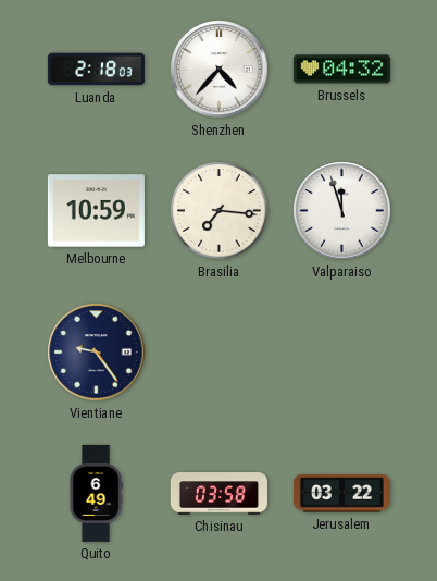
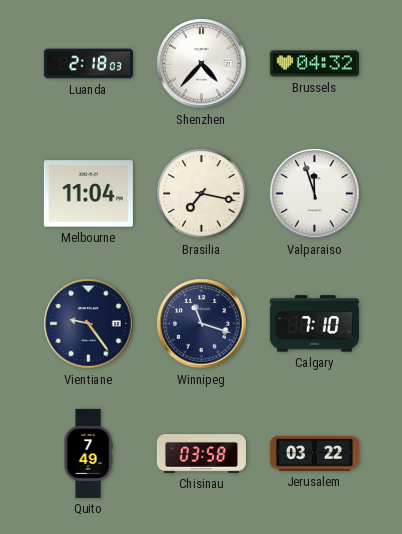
Melbourne: 10:59 -> 11:04 (88, 194)
Brasilia: 7:16 -> 7:17 (202, 194)
Winnipeg: none -> 11:18 (202, 324)
Calgary: none -> 7:10 (314, 324)
Quito: 6:49 -> 7:49 (88, 453)
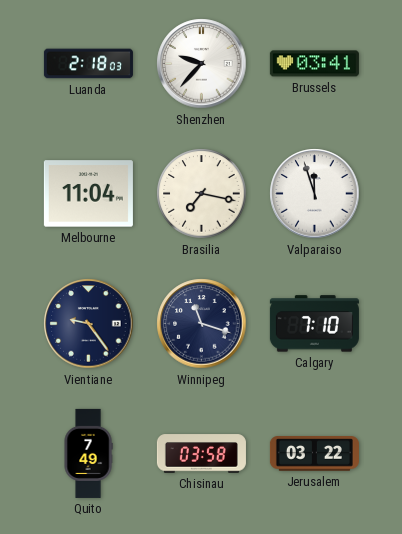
Shenzhen: 4:37 -> 9:37 (202, 64)
Brussels: 04:32 -> 03:41 (314, 64)
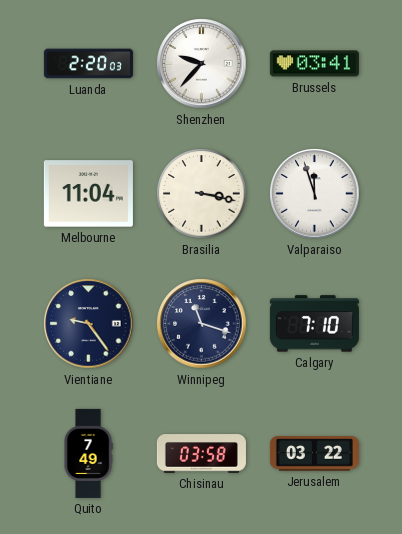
Luanda: 2:18 -> 2:20 (88, 64)
Brasilia: 7:17 -> 3:17 (202, 194)
